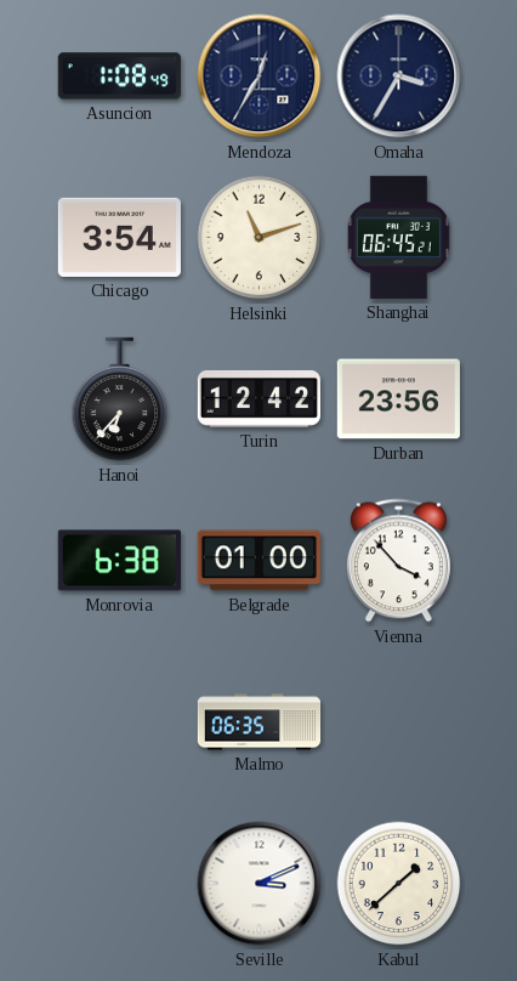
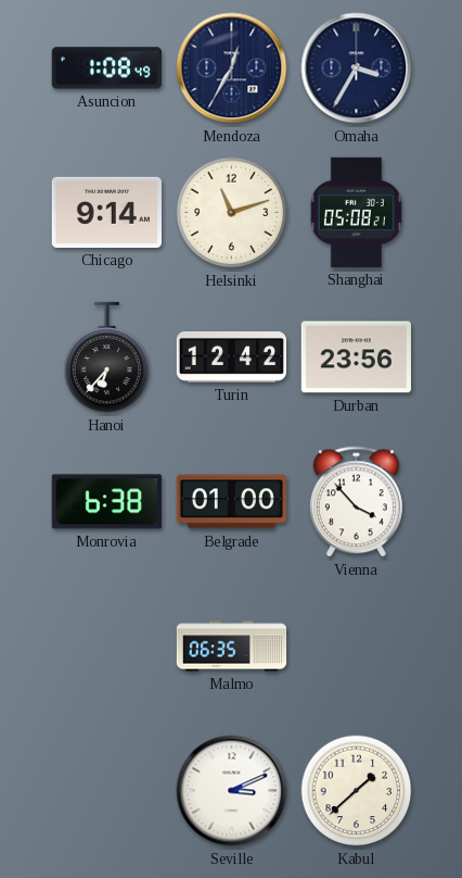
Chicago: 3:54 -> 9:14 (106, 212)
Shanghai: 06:45 -> 05:08 (356, 212)
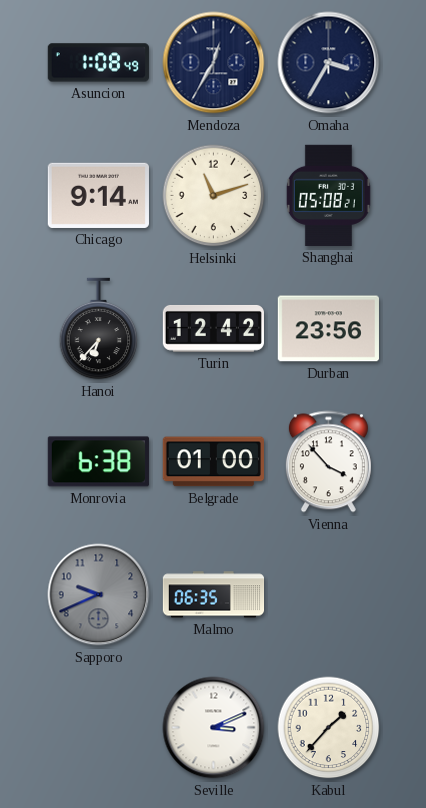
Sapporo: none -> 9:41 (99, 595)
Kabul: 1:38 -> 1:37 (329, 728)
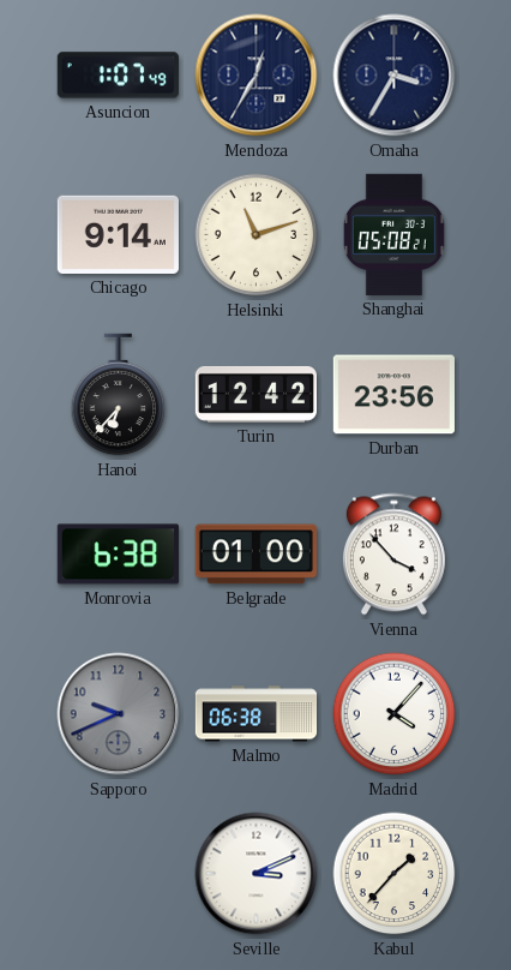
Asuncion: 1:08 -> 1:07 (118, 76)
Malmo: 06:35 -> 06:38 (257, 714)
Madrid: none -> 4:07 (395, 714)
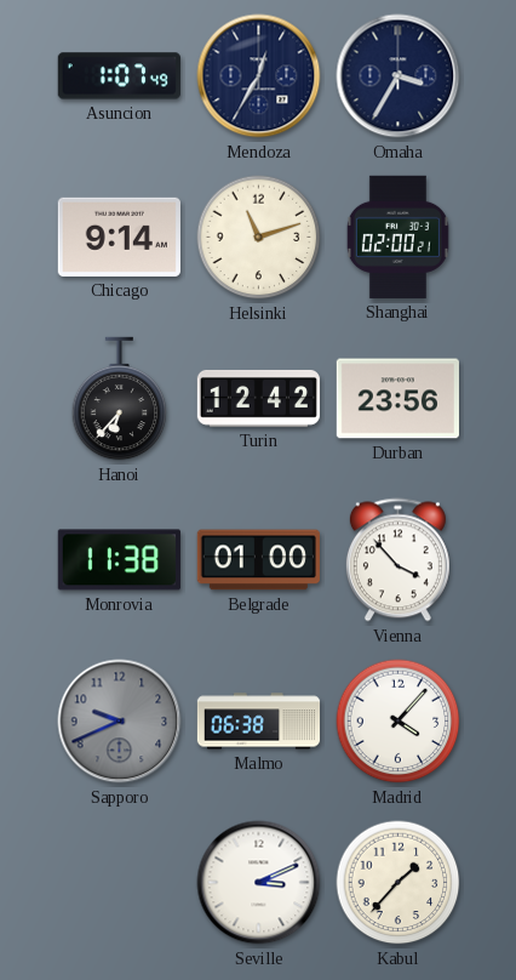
Shanghai: 05:08 -> 02:00 (397, 237)
Monrovia: 6:38 -> 11:38 (119, 560)
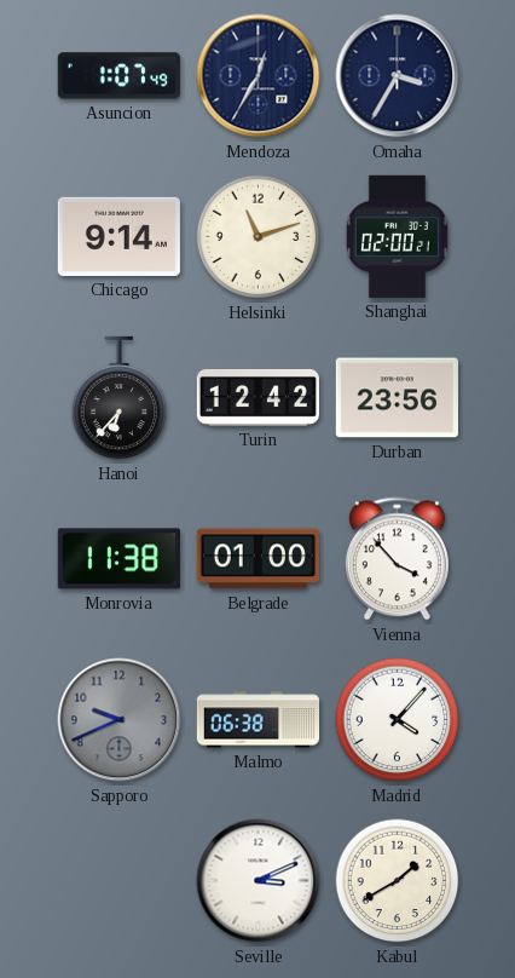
Kabul: 1:37 -> 1:40 (398, 881)
